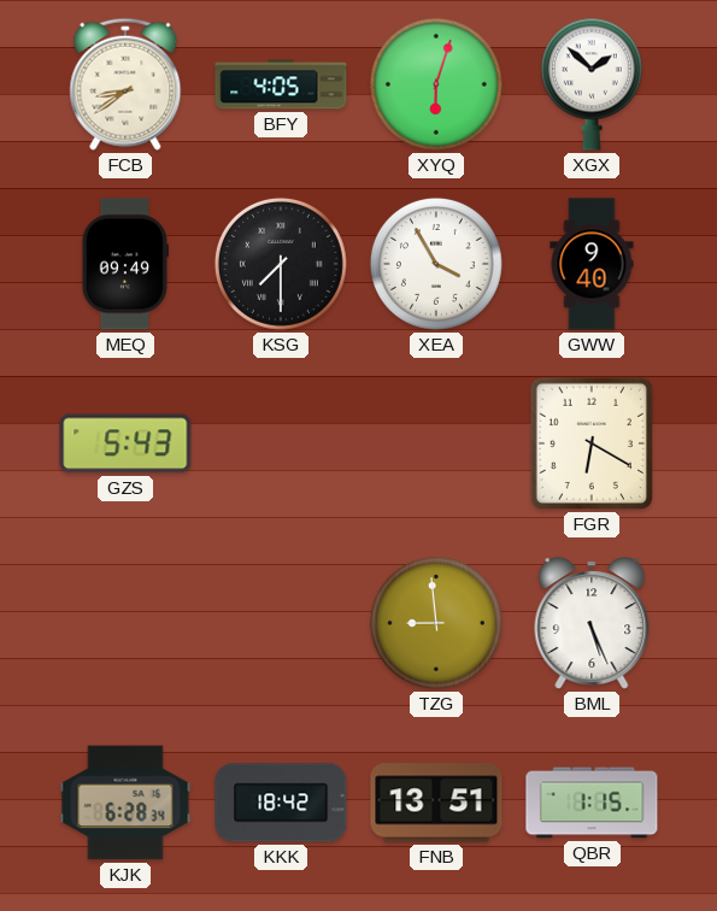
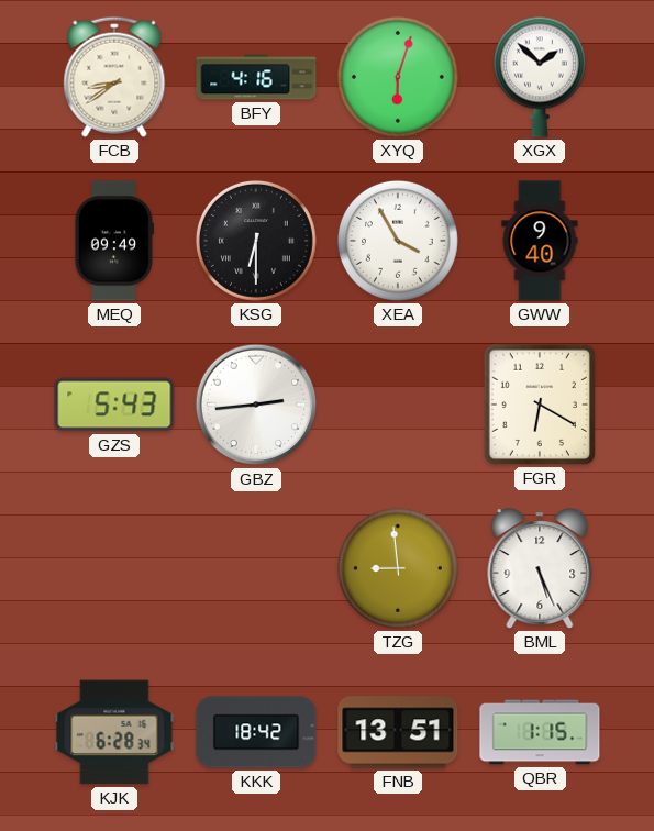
BFY: 4:05 -> 4:16 (256, 77)
KSG: 7:30 -> 6:30 (256, 241)
GBZ: none -> 2:44 (256, 405)
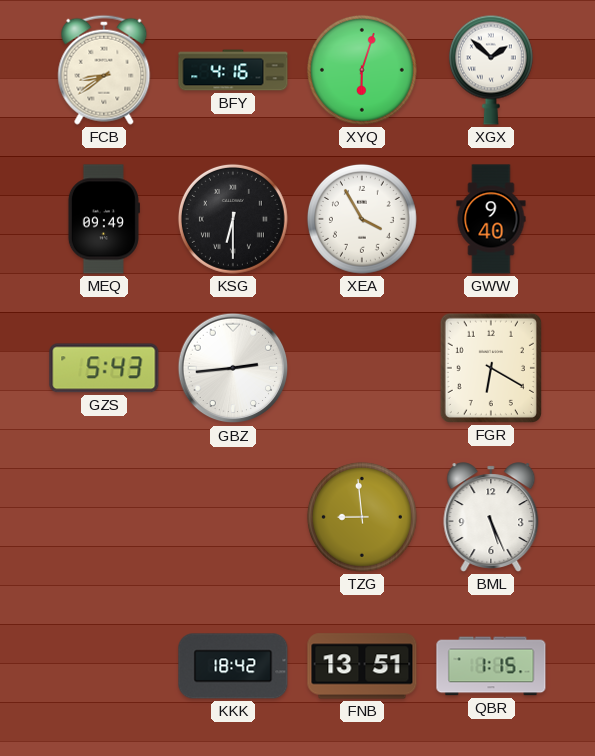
KJK: 6:28 -> none (114, 732)
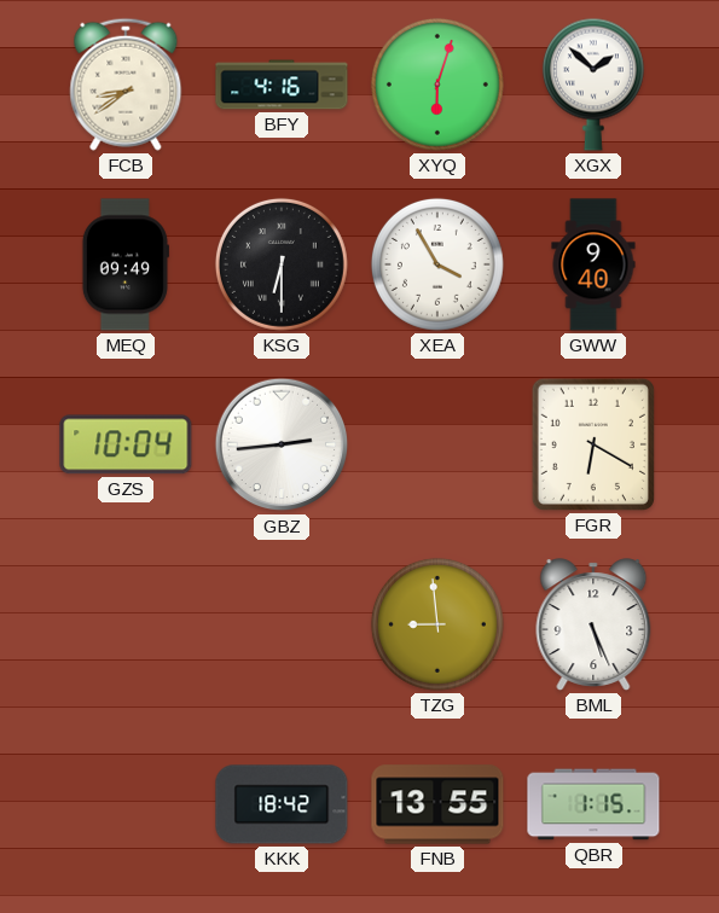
GZS: 5:43 -> 10:04 (126, 444)
FNB: 13:51 -> 13:55 (437, 804)
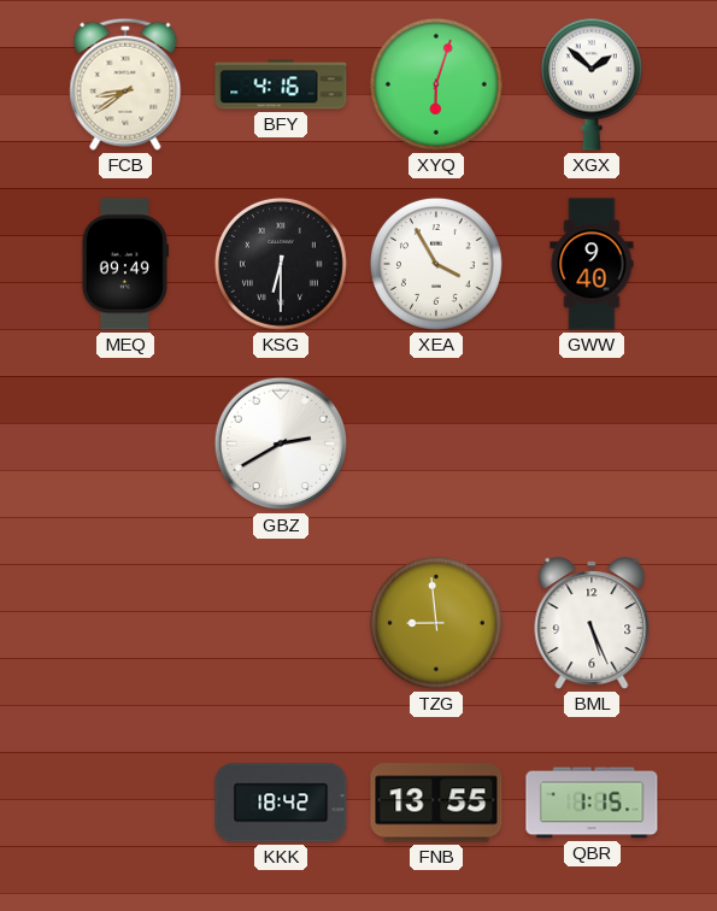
GZS: 10:04 -> none (126, 444)
GBZ: 2:44 -> 2:40 (281, 443)
FGR: 6:20 -> none (593, 444)
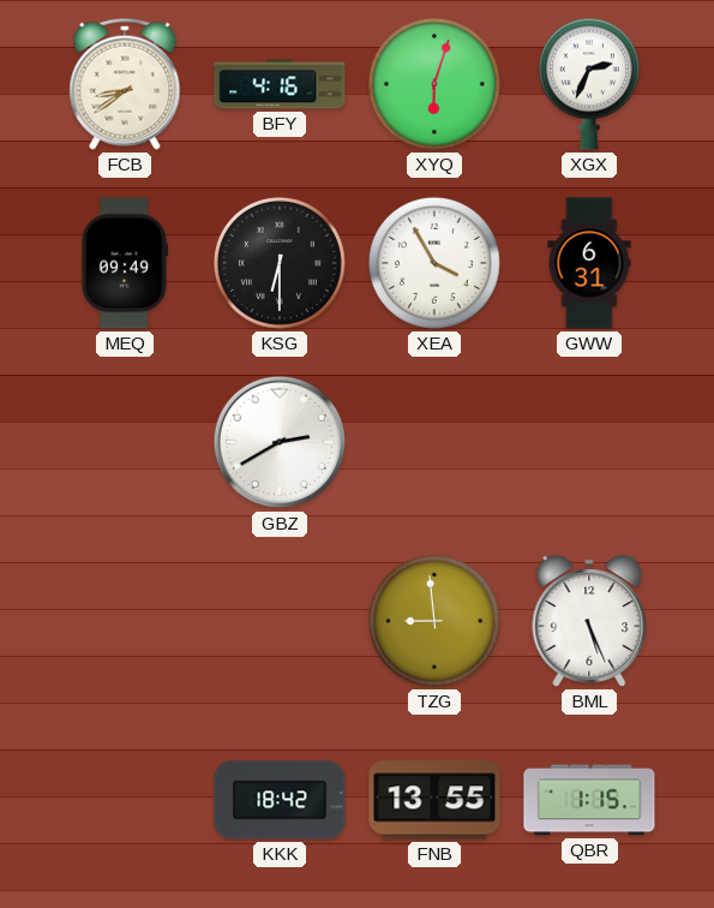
XGX: 1:52 -> 2:34 (589, 84)
GWW: 9:40 -> 6:31 (589, 263)
